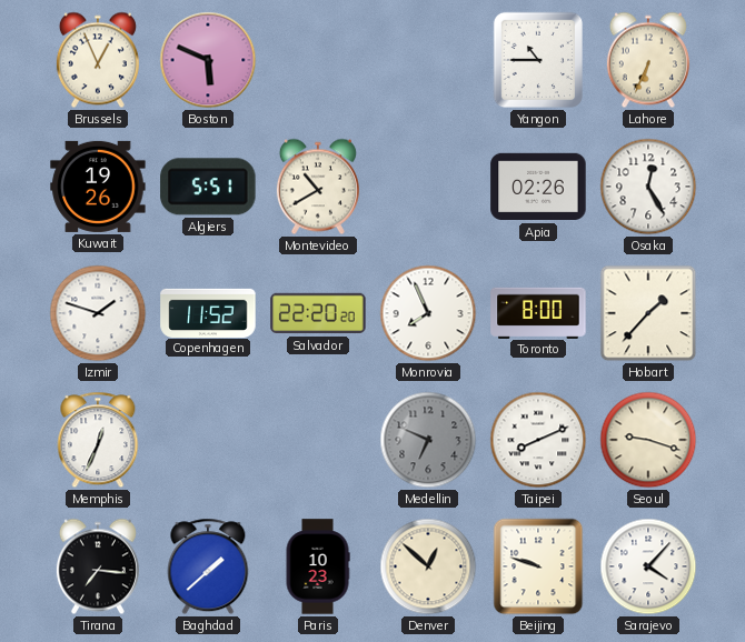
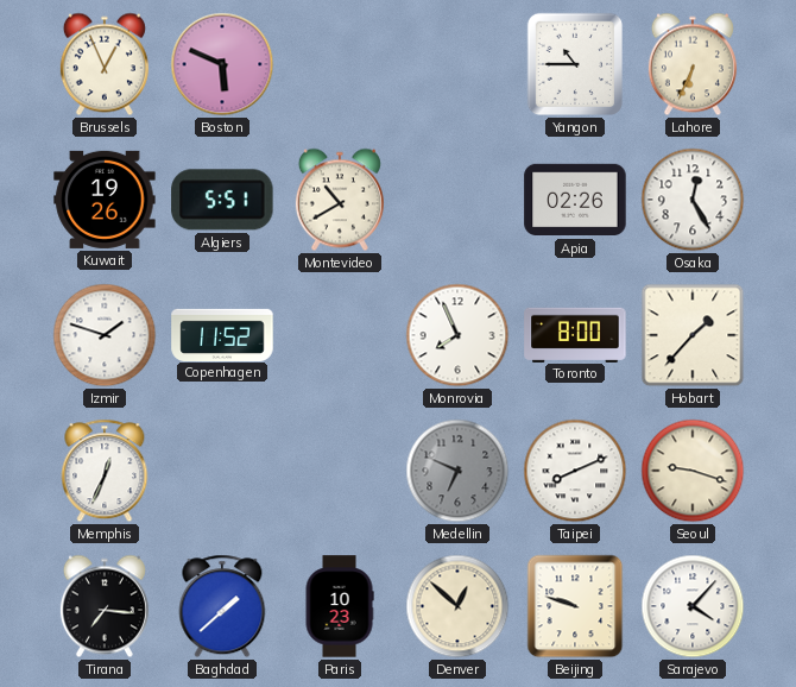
Salvador: 22:20 -> none (318, 313)
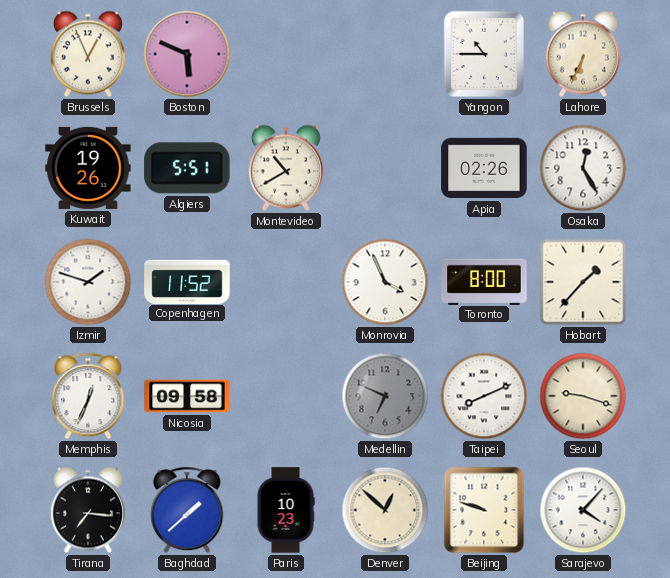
Monrovia: 7:56 -> 3:56 (385, 282)
Nicosia: none -> 09:58 (187, 396)
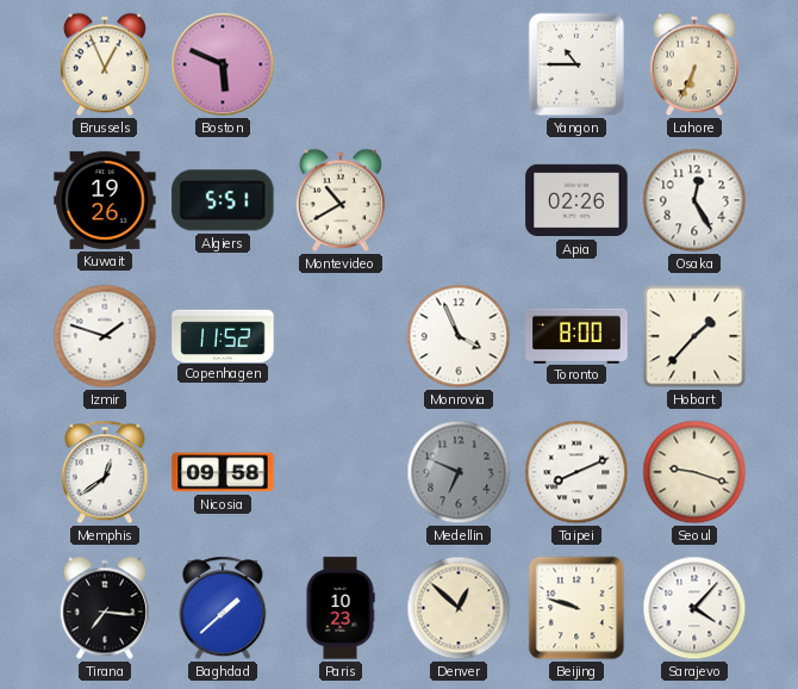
Memphis: 12:34 -> 12:39 (105, 472)
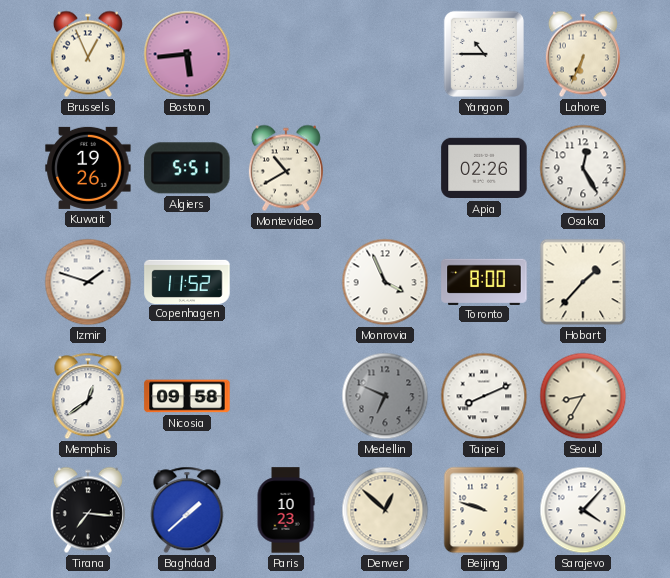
Boston: 5:49 -> 5:44 (187, 54)
Seoul: 9:18 -> 8:35 (583, 396)
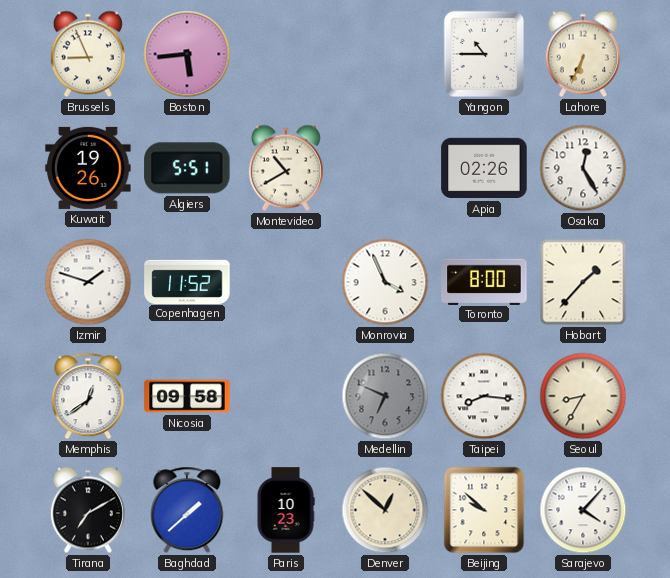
Brussels: 12:56 -> 8:56 (88, 54)
Taipei: 8:11 -> 8:16 (484, 396)
Tirana: 7:16 -> 7:10 (88, 510)
Beijing: 9:48 -> 9:52 (484, 510)
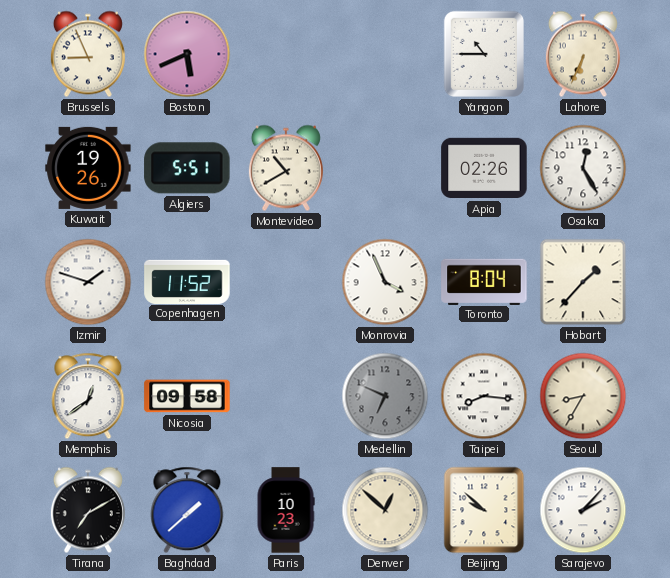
Boston: 5:44 -> 5:41 (187, 54)
Toronto: 8:00 -> 8:04 (484, 281)
Sarajevo: 4:07 -> 2:07 (583, 510)
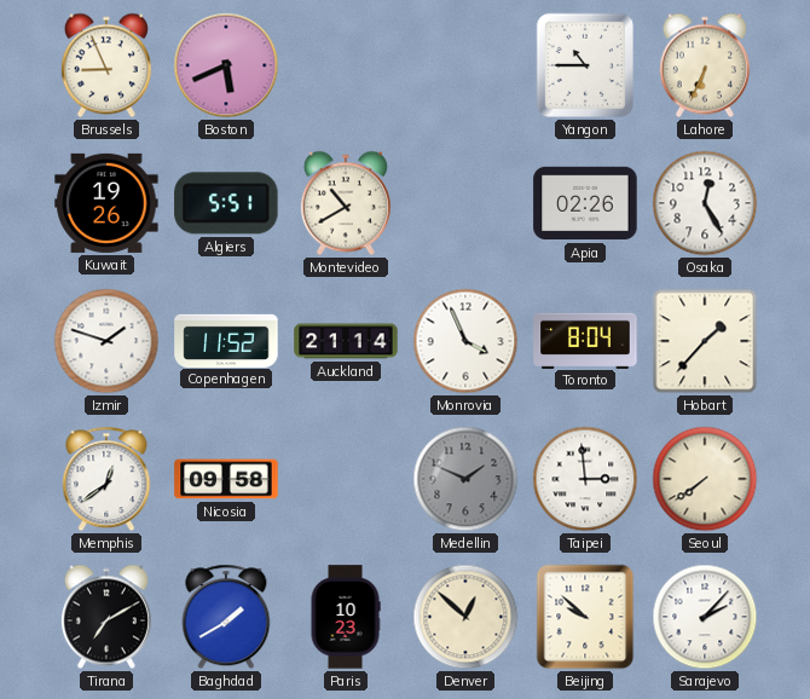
Auckland: none -> 21:14 (346, 341)
Medellin: 6:49 -> 1:49 (465, 479)
Taipei: 8:16 -> 2:59 (585, 479)
Seoul: 8:35 -> 7:39 (705, 479)
Baghdad: 1:38 -> 1:40 (226, 617)
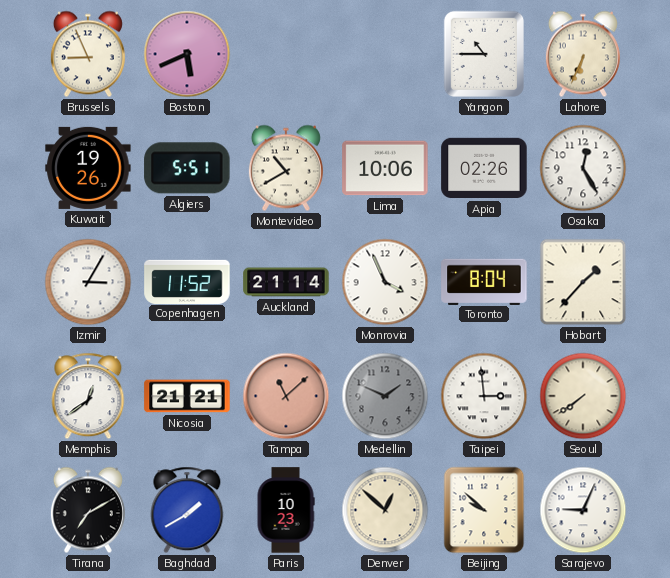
Lima: none -> 10:06 (385, 168)
Izmir: 1:48 -> 3:05 (88, 282)
Nicosia: 09:58 -> 21:21 (187, 396)
Tampa: none -> 11:08 (286, 396)
Sarajevo: 2:07 -> 9:04 (583, 510)
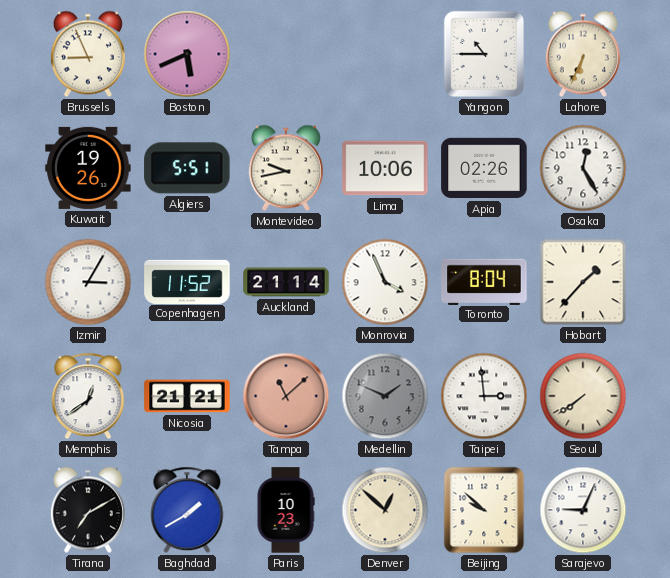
Montevideo: 10:40 -> 9:43 (286, 168)
